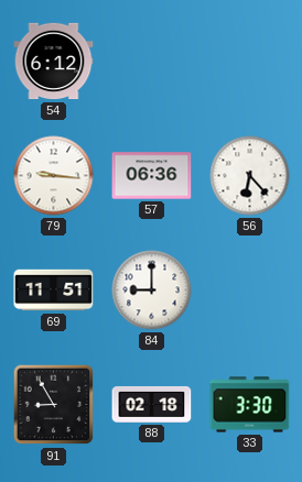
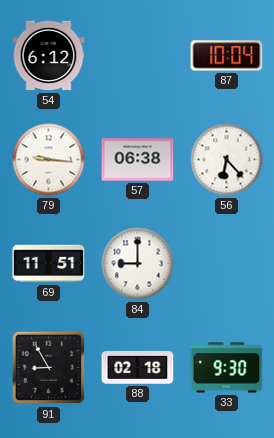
87: none -> 10:04 (227, 56)
57: 06:36 -> 06:38 (138, 160)
33: 3:30 -> 9:30 (227, 368)
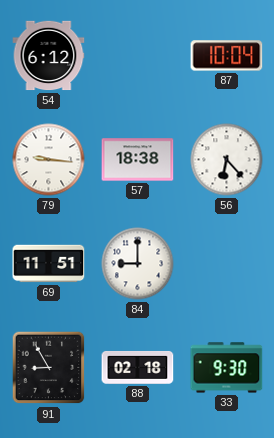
57: 06:38 -> 18:38 (138, 160)
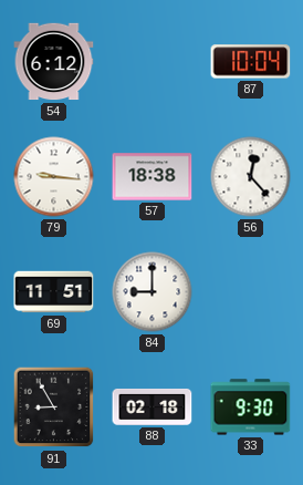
56: 6:23 -> 12:23 (251, 177)
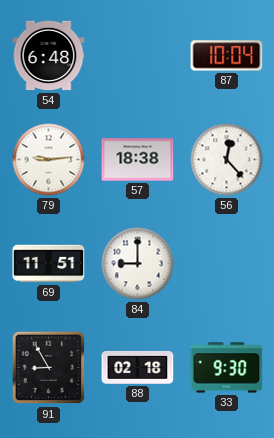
54: 6:12 -> 6:48 (49, 56)
79: 9:16 -> 9:14 (49, 160)
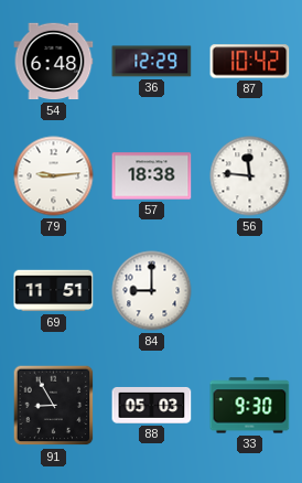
36: none -> 12:29 (152, 62)
87: 10:04 -> 10:42 (250, 62)
56: 12:23 -> 11:46 (250, 176)
88: 02:18 -> 05:03 (152, 405)
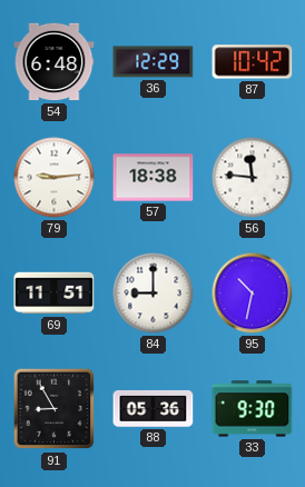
95: none -> 10:32 (253, 294)
88: 05:03 -> 05:36 (154, 408)
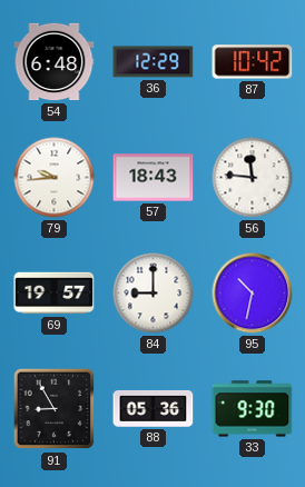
79: 9:14 -> 9:44 (55, 178)
57: 18:38 -> 18:43 (154, 178)
69: 11:51 -> 19:57 (55, 294)
